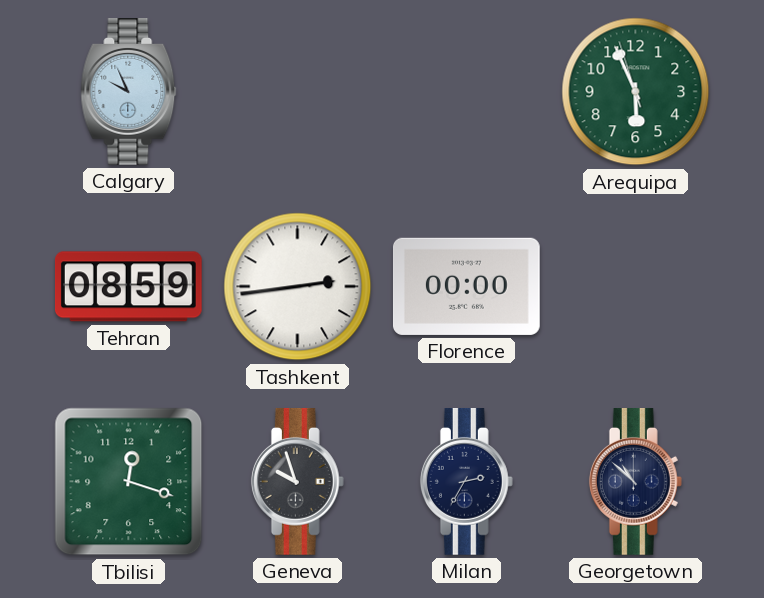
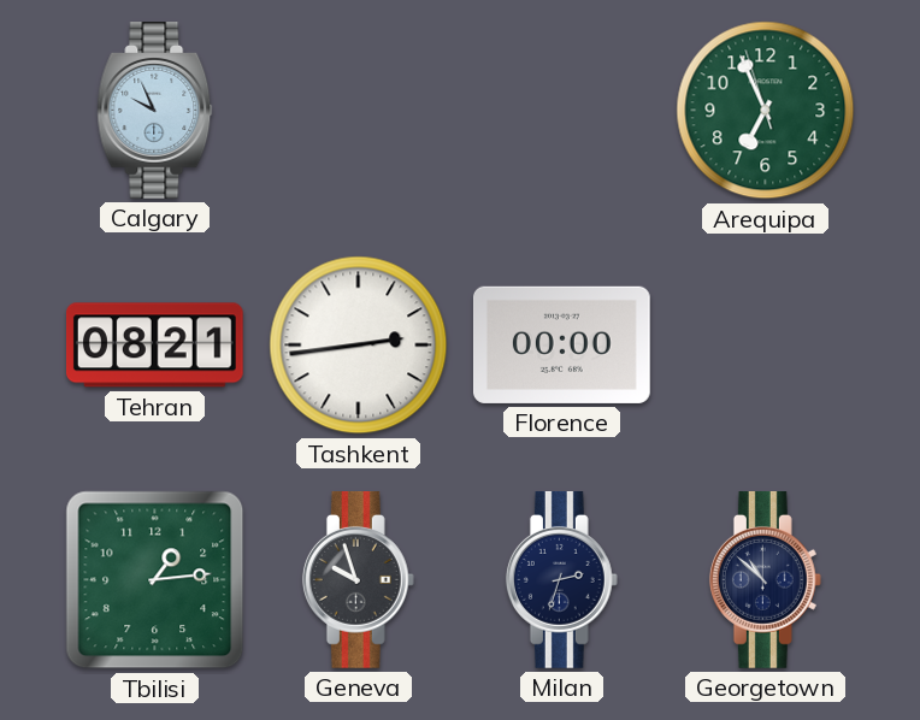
Arequipa: 5:55 -> 6:55 (766, 111)
Tehran: 08:59 -> 08:21 (154, 346)
Tbilisi: 12:18 -> 1:14 (155, 580)
Milan: 2:35 -> 2:33 (561, 580)
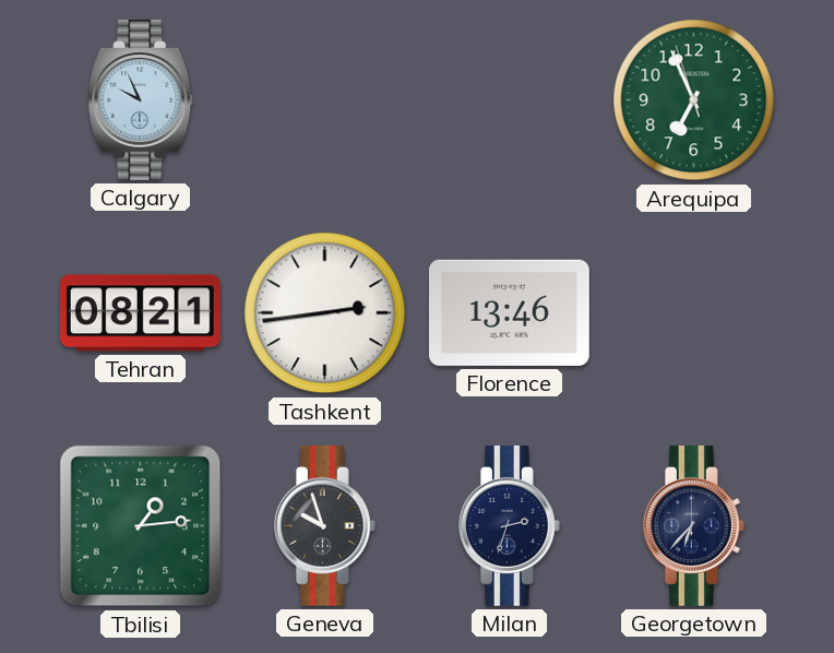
Florence: 00:00 -> 13:46 (509, 312)
Georgetown: 10:52 -> 6:37 (693, 526)
